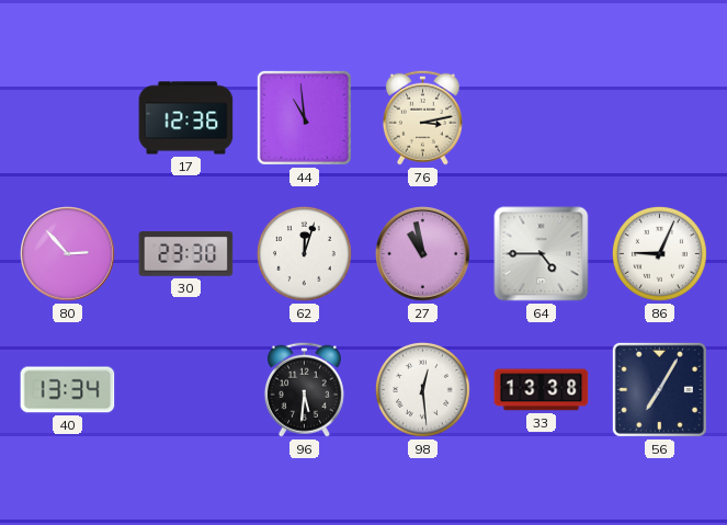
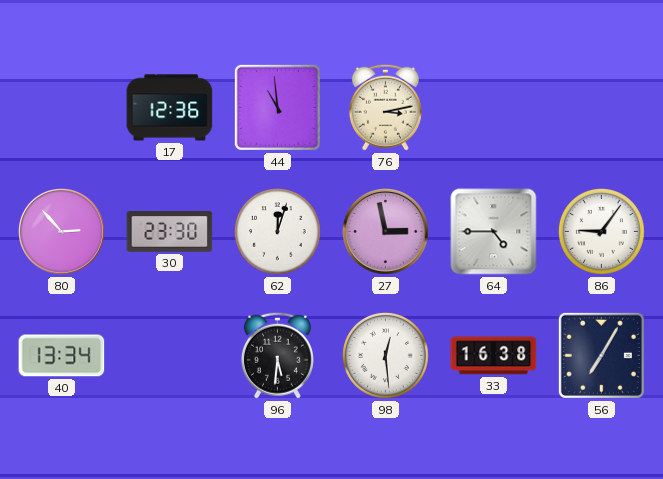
27: 10:58 -> 2:58 (386, 232)
86: 9:04 -> 9:06 (601, 231)
33: 13:38 -> 16:38 (494, 356)
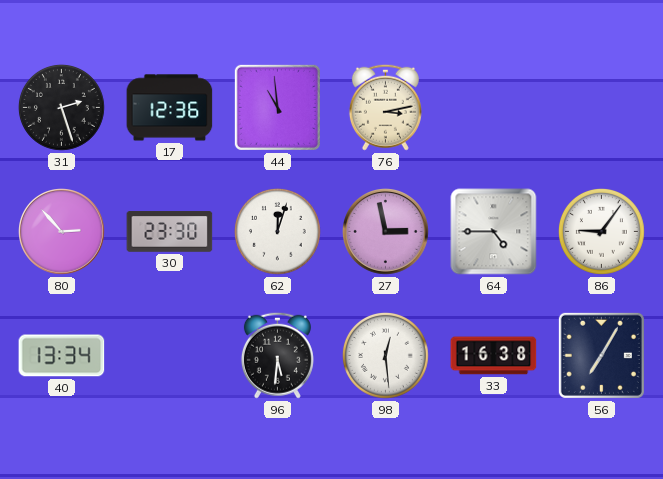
31: none -> 2:27 (61, 107)
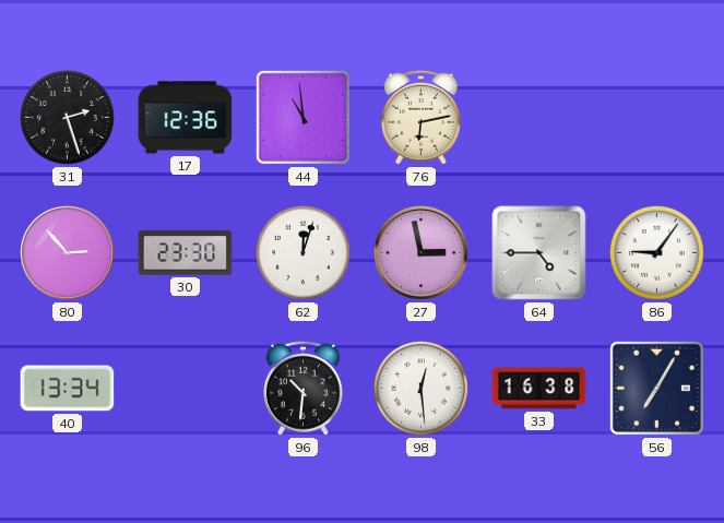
76: 3:13 -> 6:13 (420, 117)
96: 5:31 -> 10:31 (302, 388)
